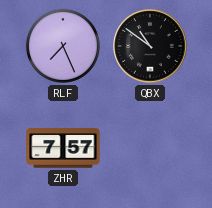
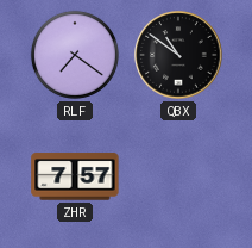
RLF: 7:26 -> 7:21 (75, 55)
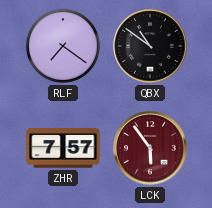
LCK: none -> 5:54 (150, 148)
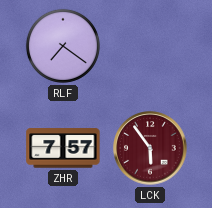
QBX: 10:51 -> none (150, 46)
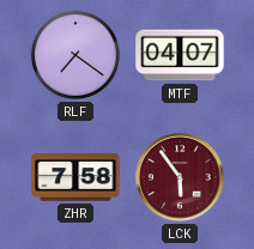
MTF: none -> 04:07 (180, 55)
ZHR: 7:57 -> 7:58 (75, 177)
